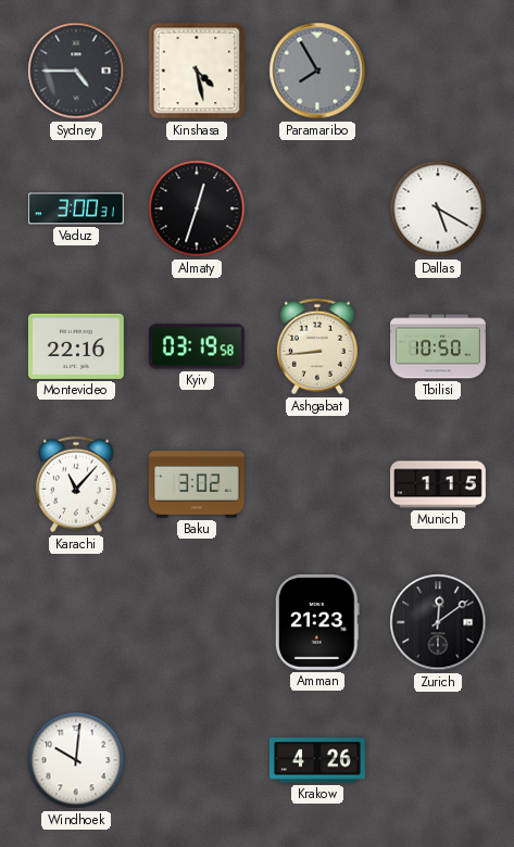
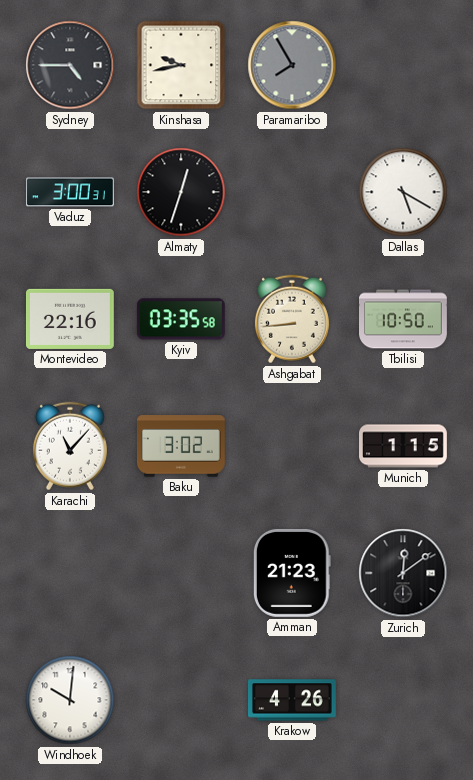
Kinshasa: 4:28 -> 9:43 (181, 65)
Kyiv: 03:19 -> 03:35 (181, 319)
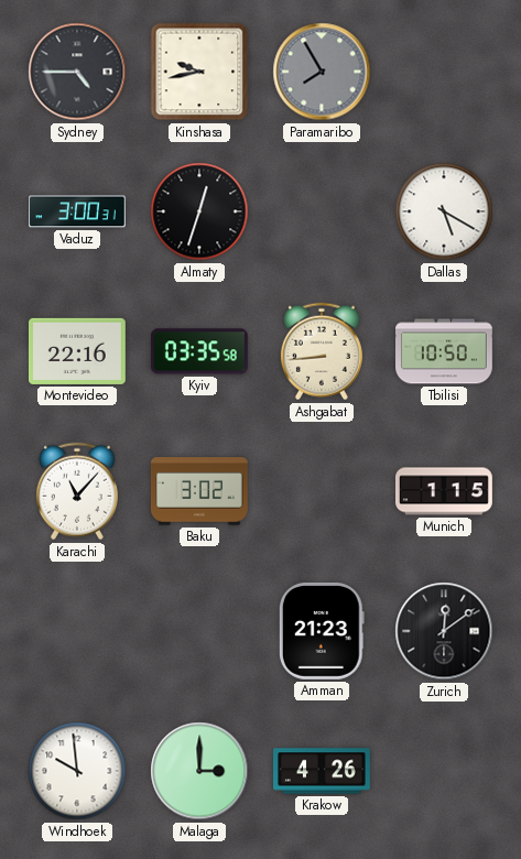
Windhoek: 10:01 -> 9:59 (77, 771)
Malaga: none -> 3:00 (199, 771)
